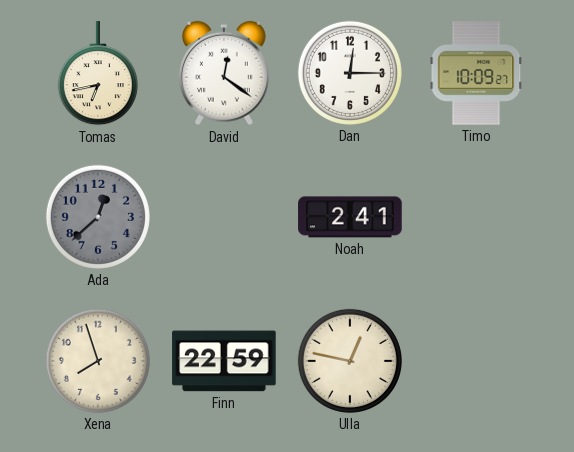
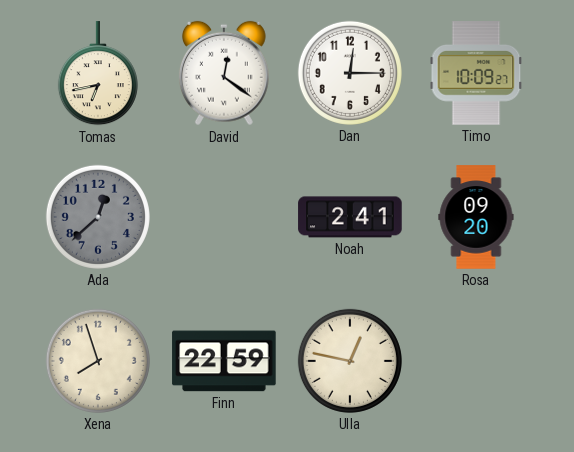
Rosa: none -> 09:20 (476, 217)
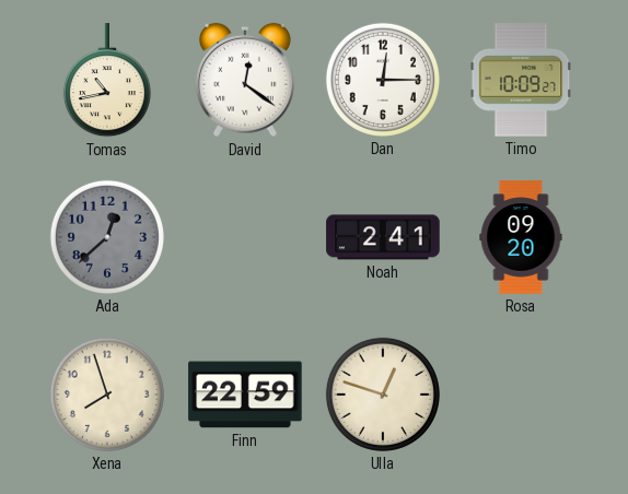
Tomas: 6:43 -> 10:43 (107, 81)
Ulla: 12:47 -> 12:48 (383, 395)
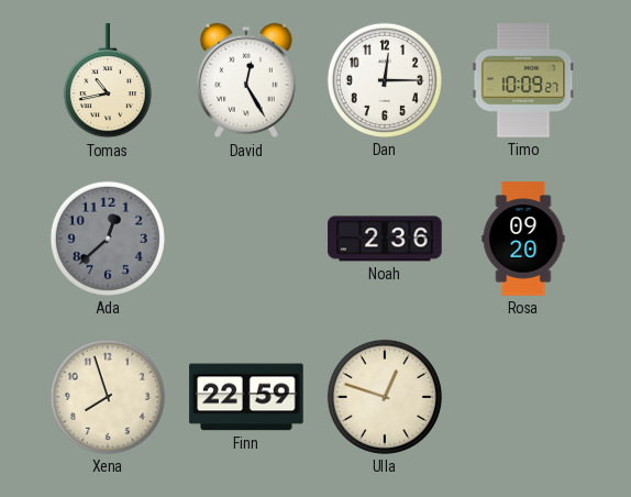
David: 12:21 -> 12:25 (246, 80)
Noah: 2:41 -> 2:36 (385, 239)
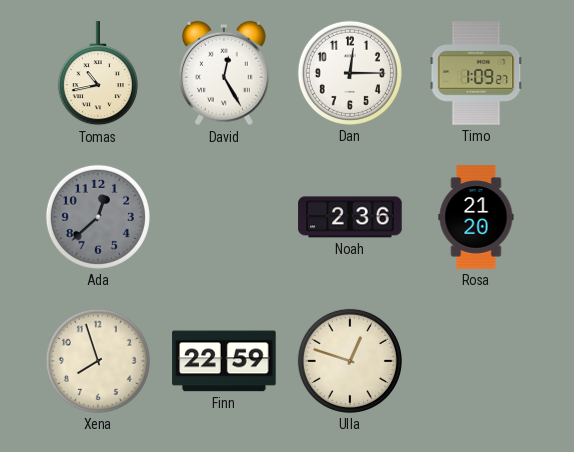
Timo: 10:09 -> 1:09 (476, 73)
Rosa: 09:20 -> 21:20 (476, 217)
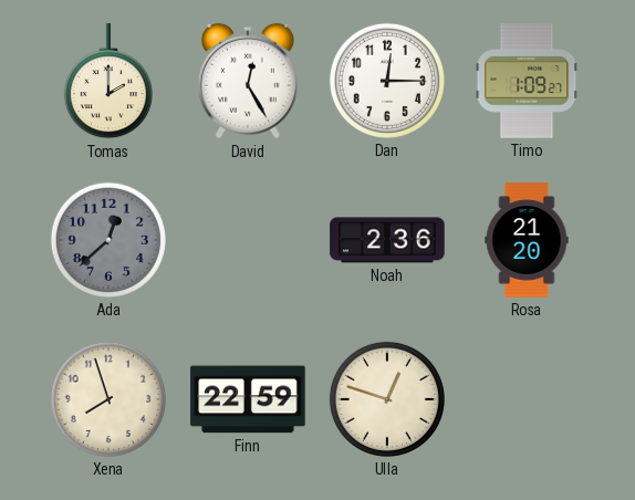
Tomas: 10:43 -> 2:00 (108, 82)
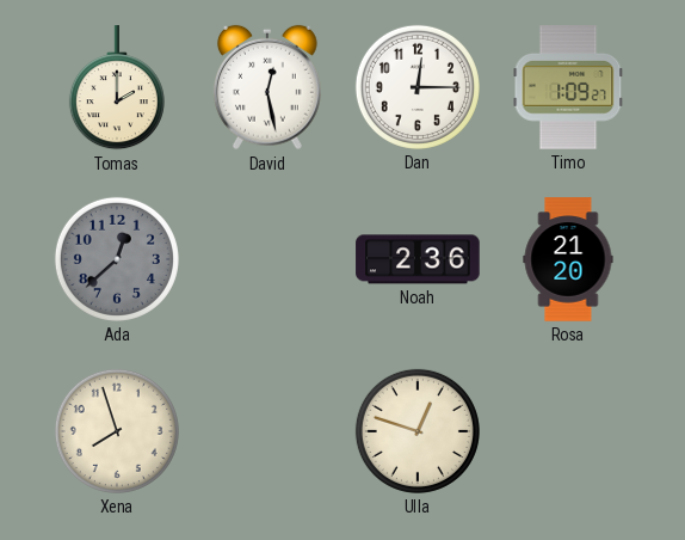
David: 12:25 -> 12:28 (267, 87)
Finn: 22:59 -> none (248, 399)
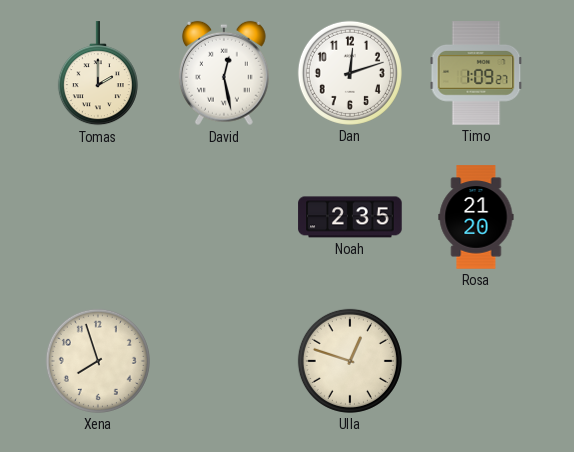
Dan: 12:15 -> 12:12 (350, 73)
Ada: 12:38 -> none (117, 259)
Noah: 2:36 -> 2:35 (350, 217)
